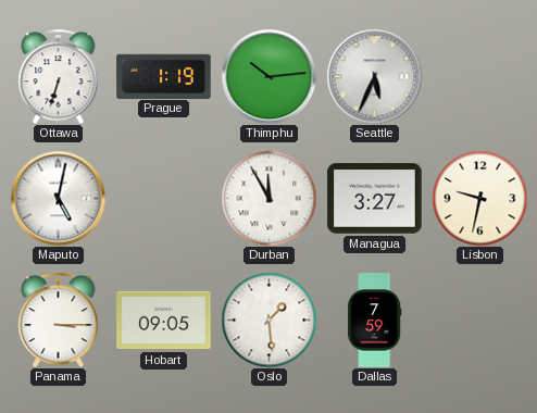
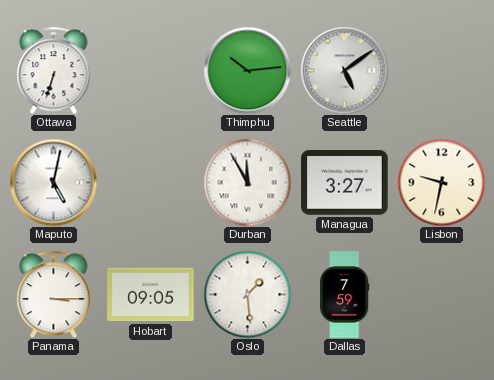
Prague: 1:19 -> none (164, 76)
Seattle: 5:34 -> 5:09 (344, 70)
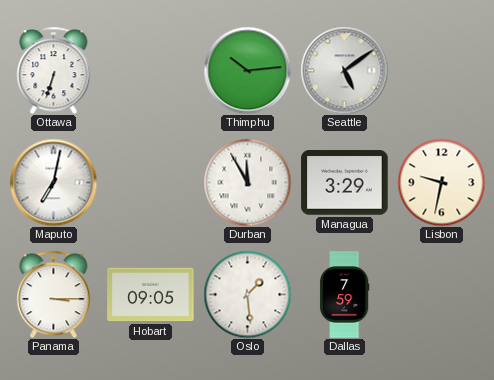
Maputo: 5:02 -> 7:02 (53, 182)
Managua: 3:27 -> 3:29 (345, 183)
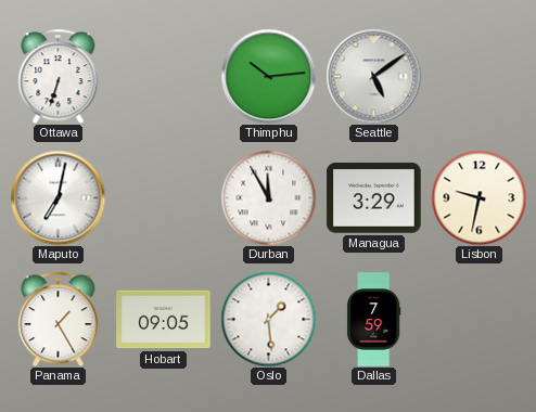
Panama: 3:15 -> 1:25 (59, 319)
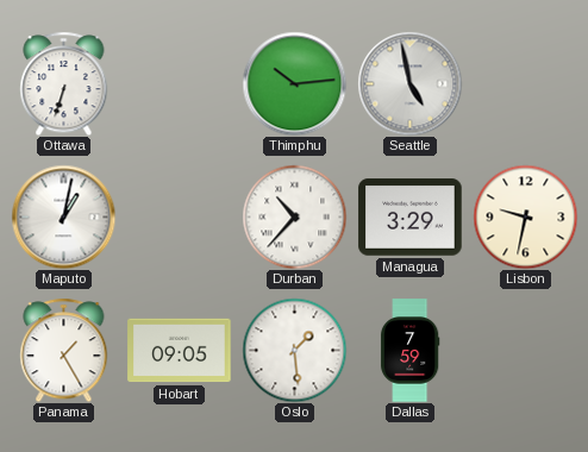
Seattle: 5:09 -> 4:58 (409, 83)
Maputo: 7:02 -> 1:02 (63, 216)
Durban: 11:55 -> 10:37 (294, 216)
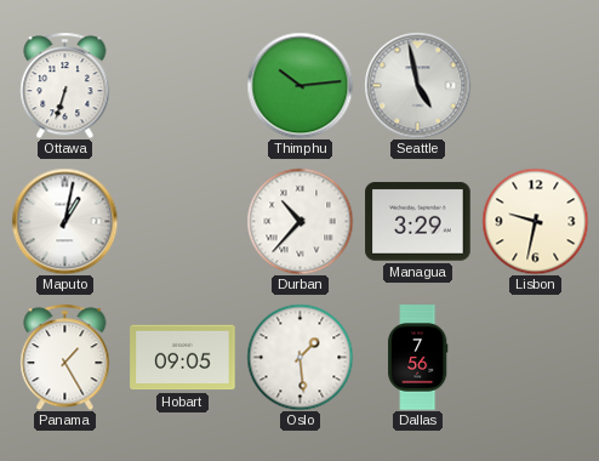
Dallas: 7:59 -> 7:56 (417, 358)
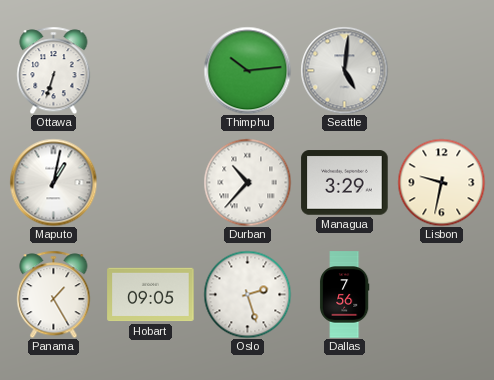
Seattle: 4:58 -> 5:01 (344, 70)
Oslo: 1:29 -> 2:27 (247, 294)
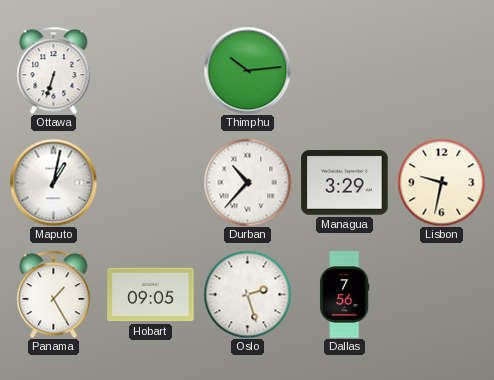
Seattle: 5:01 -> none (344, 70)
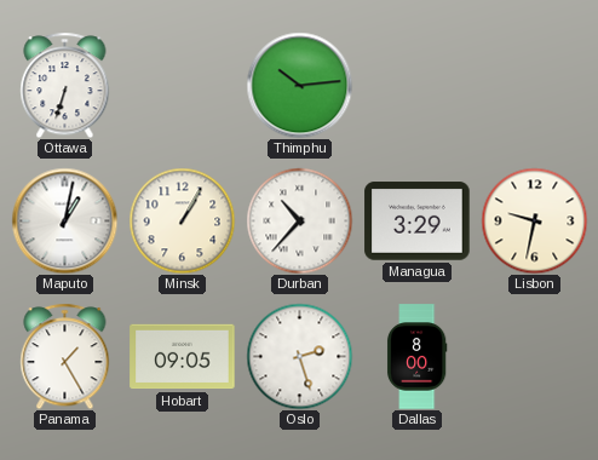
Minsk: none -> 1:05 (182, 220)
Dallas: 7:56 -> 8:00 (416, 357)
